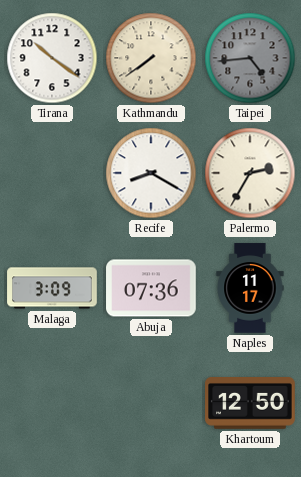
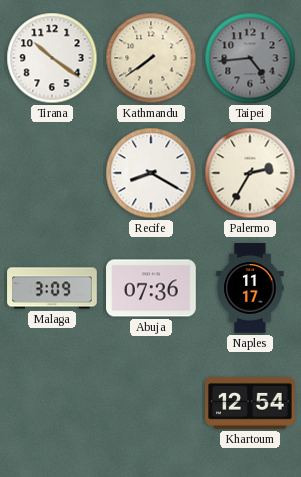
Khartoum: 12:50 -> 12:54 (250, 404)
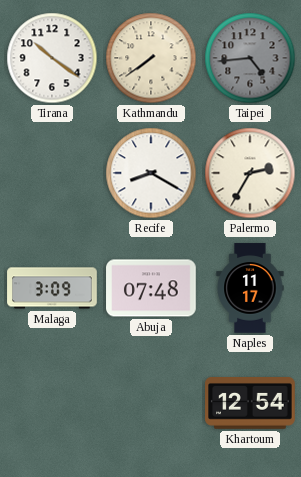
Abuja: 07:36 -> 07:48 (151, 288)
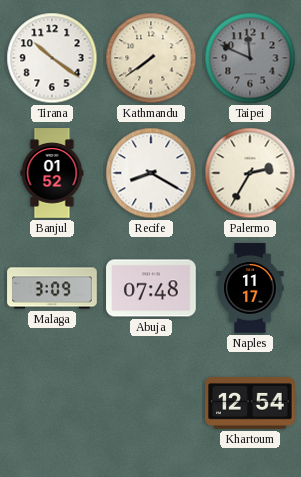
Taipei: 4:44 -> 11:49 (250, 58)
Banjul: none -> 01:52 (52, 173)
